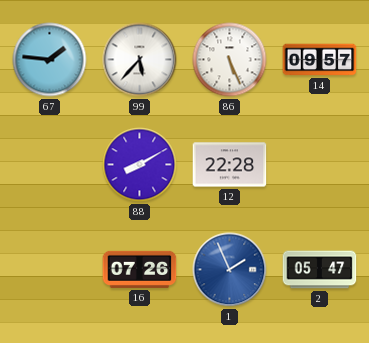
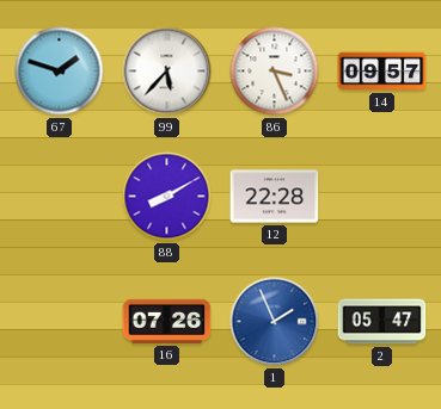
67: 1:46 -> 1:48 (60, 72)
86: 5:26 -> 3:26 (275, 72)
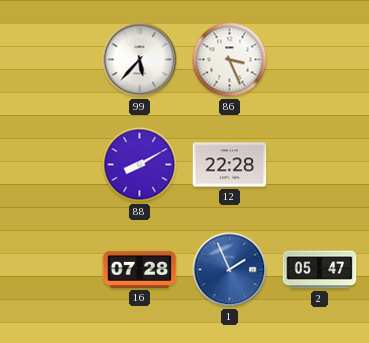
67: 1:48 -> none (60, 72)
14: 09:57 -> none (382, 72)
16: 07:26 -> 07:28 (140, 269)
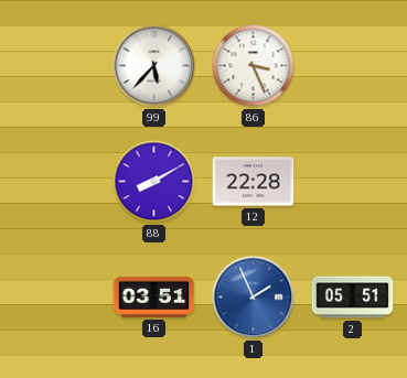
16: 07:28 -> 03:51 (154, 296)
2: 05:47 -> 05:51 (353, 298)
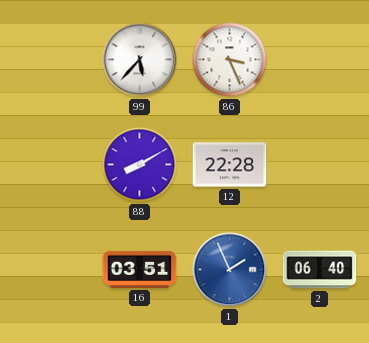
2: 05:51 -> 06:40 (320, 270)
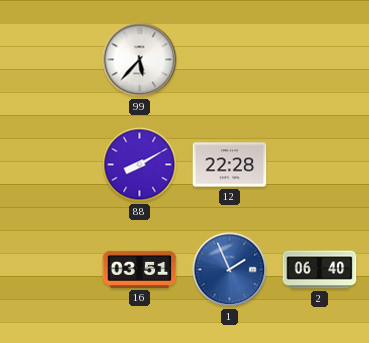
86: 3:26 -> none (230, 60)
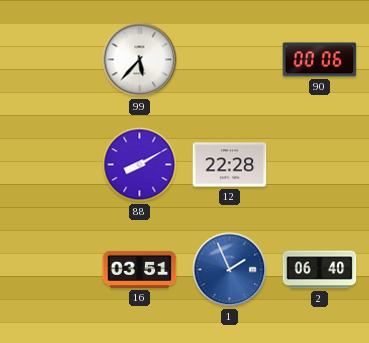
90: none -> 00:06 (320, 60)
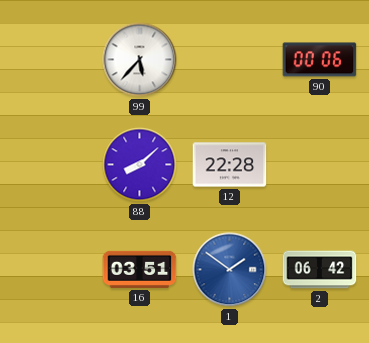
88: 8:10 -> 8:08 (140, 165)
1: 1:56 -> 1:51 (230, 270)
2: 06:40 -> 06:42 (320, 270)
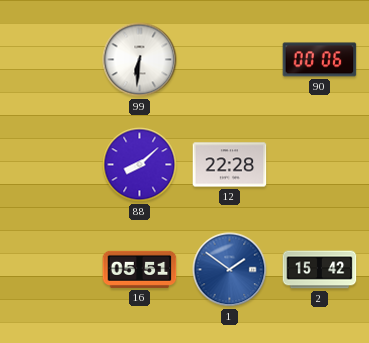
99: 5:37 -> 6:31 (140, 60)
16: 03:51 -> 05:51 (140, 269)
2: 06:42 -> 15:42 (320, 270)
